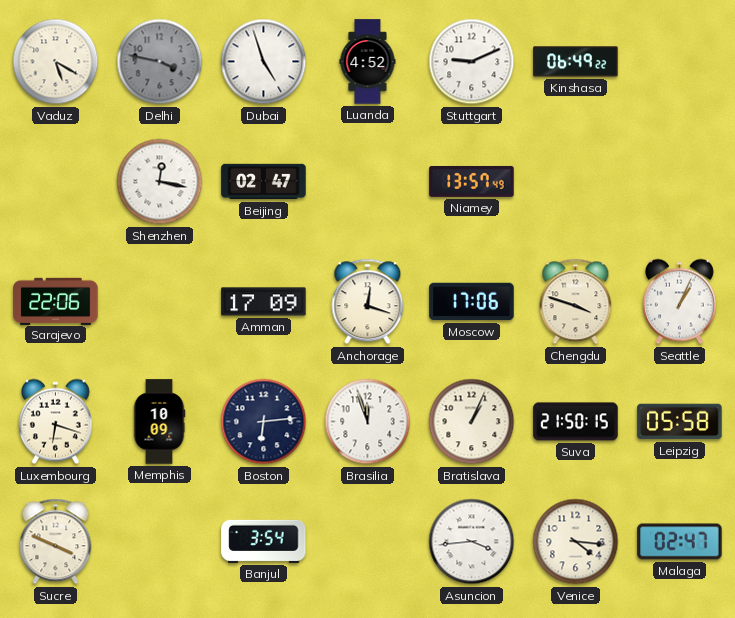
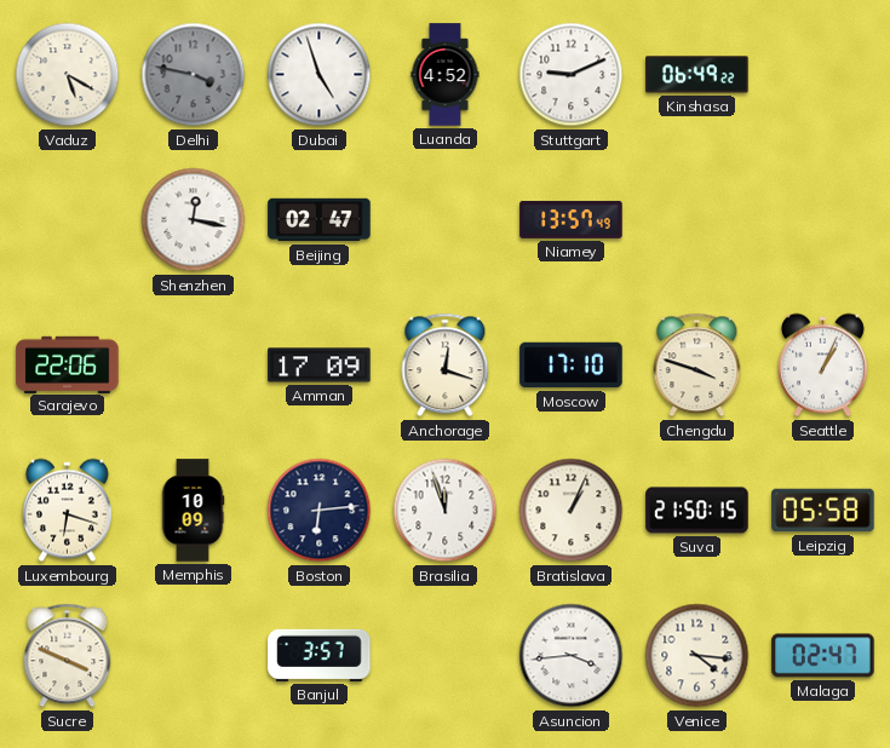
Moscow: 17:06 -> 17:10 (572, 366)
Banjul: 3:54 -> 3:57 (320, 655)
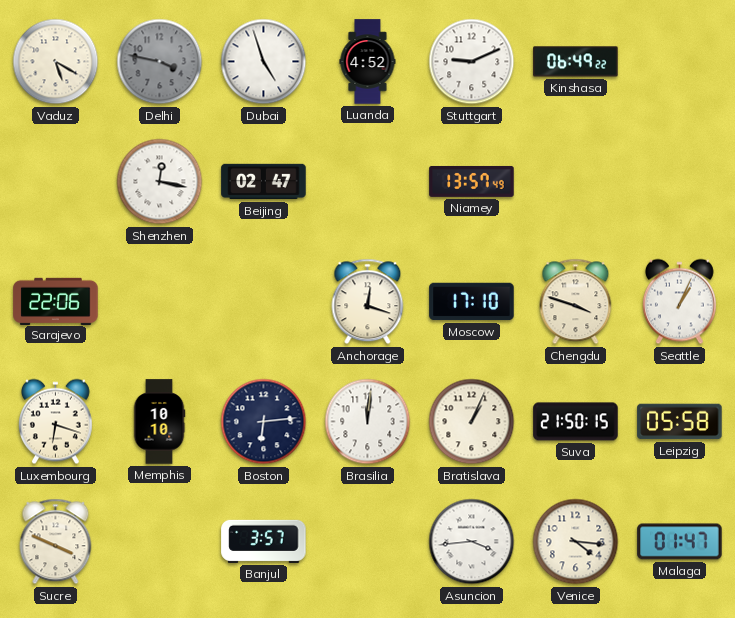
Amman: 17:09 -> none (320, 366)
Memphis: 10:09 -> 10:10 (159, 422)
Brasilia: 11:57 -> 12:01 (368, 422)
Malaga: 02:47 -> 01:47 (680, 542)
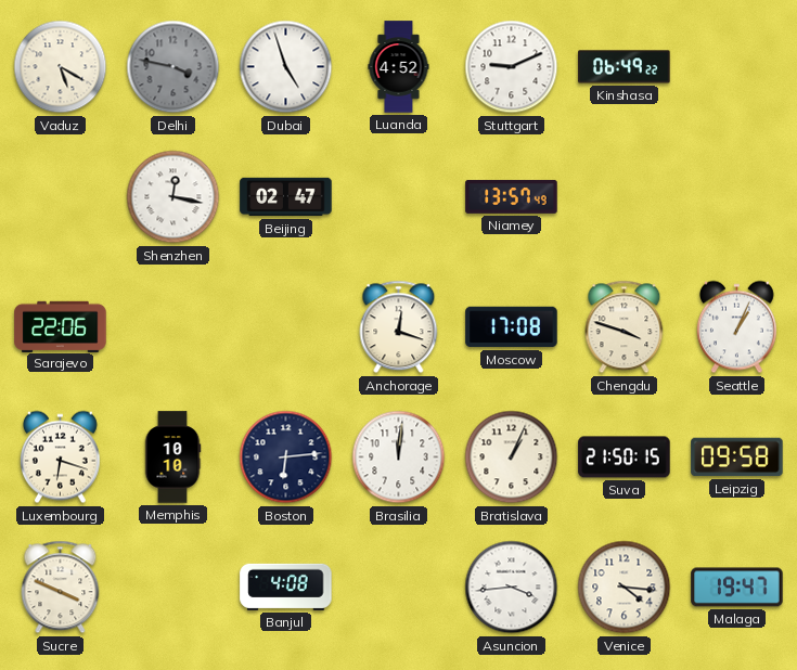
Moscow: 17:10 -> 17:08 (512, 327)
Leipzig: 05:58 -> 09:58 (737, 458)
Banjul: 3:57 -> 4:08 (286, 587)
Malaga: 01:47 -> 19:47 (737, 588)
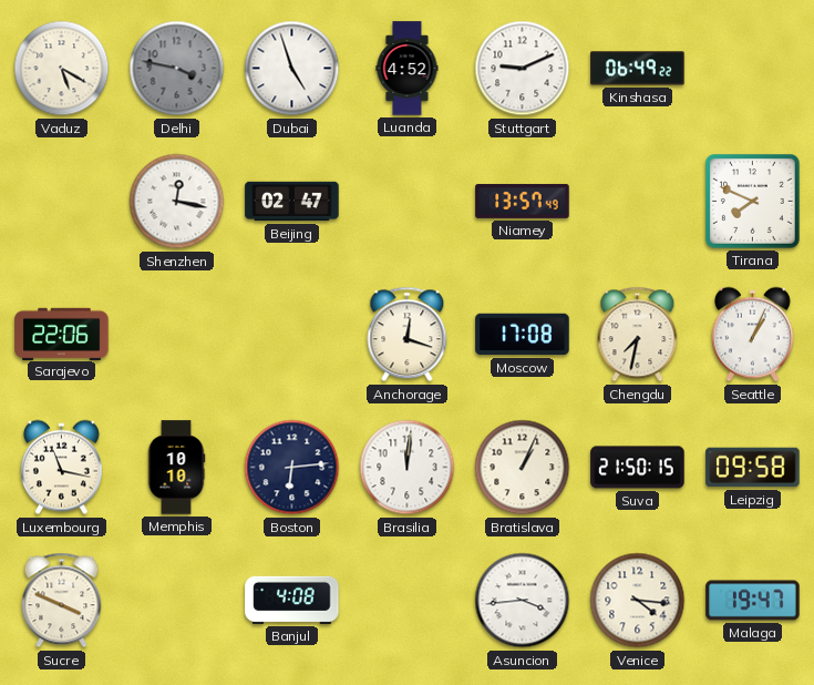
Tirana: none -> 7:49 (752, 201)
Chengdu: 3:48 -> 7:32 (638, 335)
Luxembourg: 6:18 -> 11:17 (61, 468)
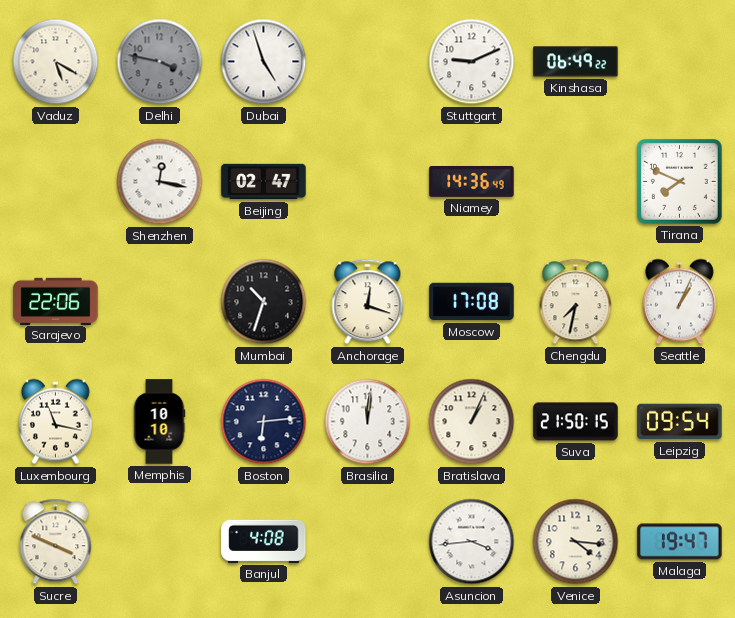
Luanda: 4:52 -> none (408, 69)
Niamey: 13:57 -> 14:36 (472, 182)
Mumbai: none -> 10:33 (264, 302)
Leipzig: 09:58 -> 09:54 (680, 422)
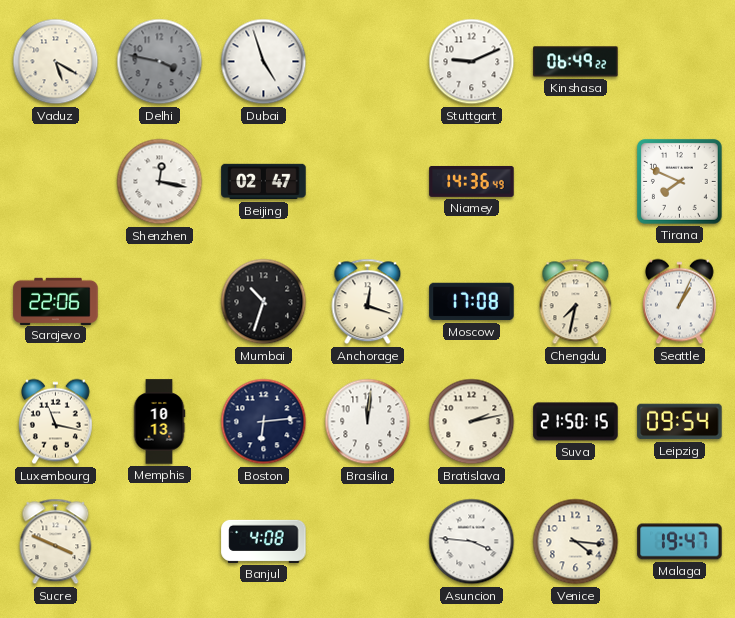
Memphis: 10:10 -> 10:13 (159, 422)
Bratislava: 1:04 -> 2:13 (472, 422)
Asuncion: 3:44 -> 3:46 (472, 542)
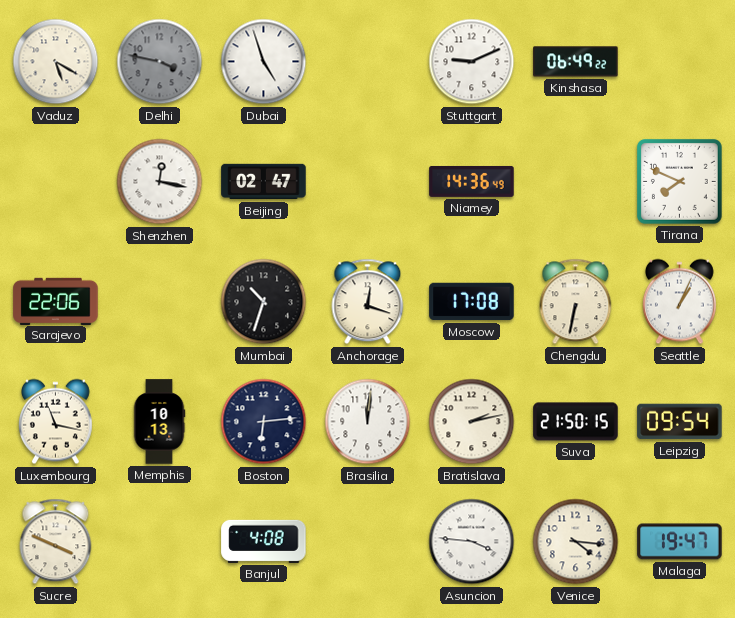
Chengdu: 7:32 -> 6:32 (576, 302)
